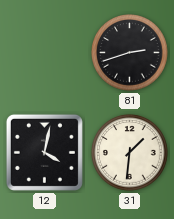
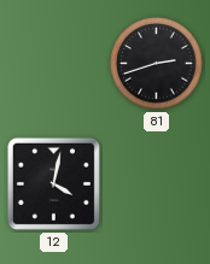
31: 1:31 -> none (130, 153)
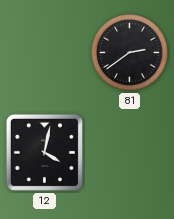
81: 2:42 -> 2:39 (130, 53)
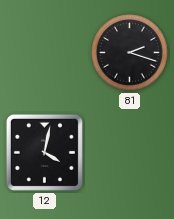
81: 2:39 -> 2:18 (130, 53)
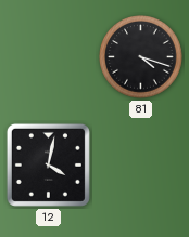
81: 2:18 -> 4:18 (141, 57)
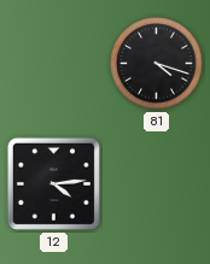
12: 4:02 -> 4:14 (53, 183)
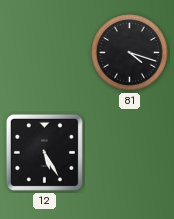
12: 4:14 -> 5:25 (44, 152)
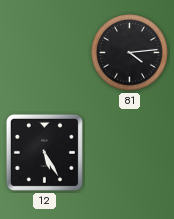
81: 4:18 -> 4:14 (130, 53)
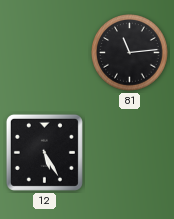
81: 4:14 -> 11:14 (130, 53)
